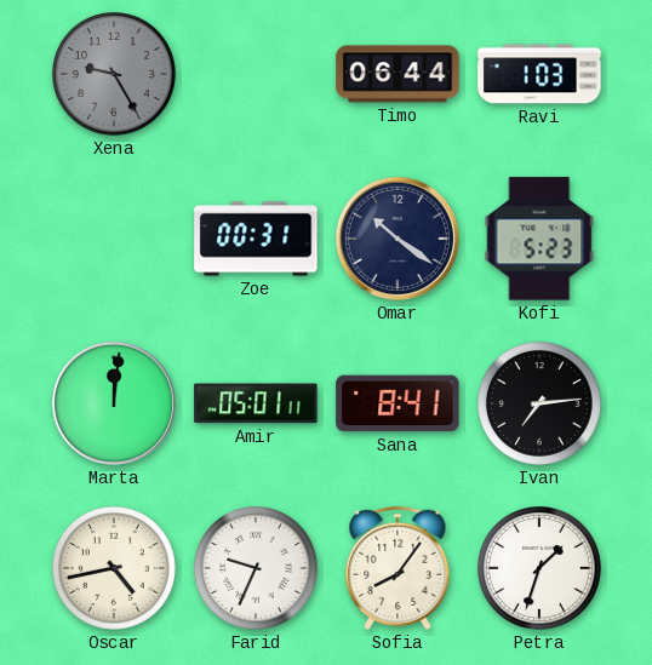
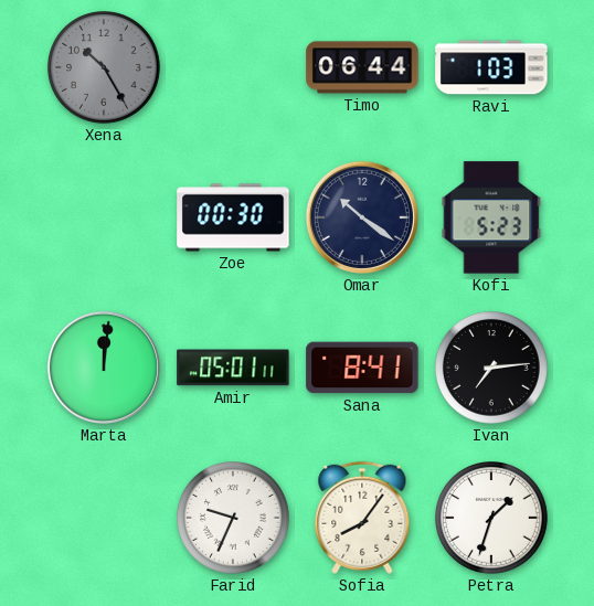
Xena: 9:25 -> 10:25 (105, 68)
Zoe: 00:31 -> 00:30 (233, 217)
Oscar: 4:43 -> none (115, 569)
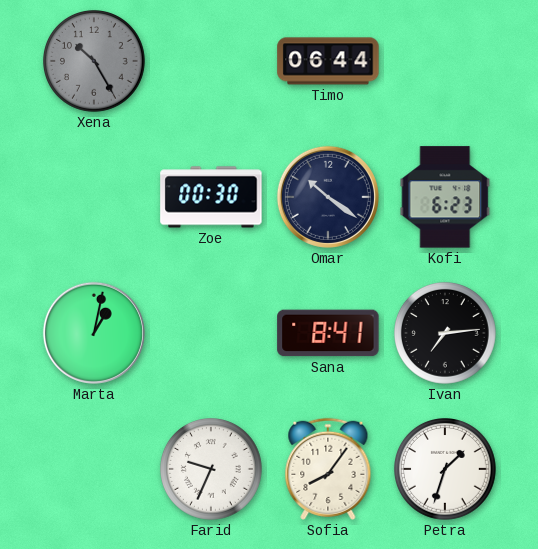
Ravi: 1:03 -> none (491, 67)
Kofi: 5:23 -> 6:23 (445, 197)
Marta: 12:01 -> 1:02 (94, 333)
Amir: 05:01 -> none (233, 368)
